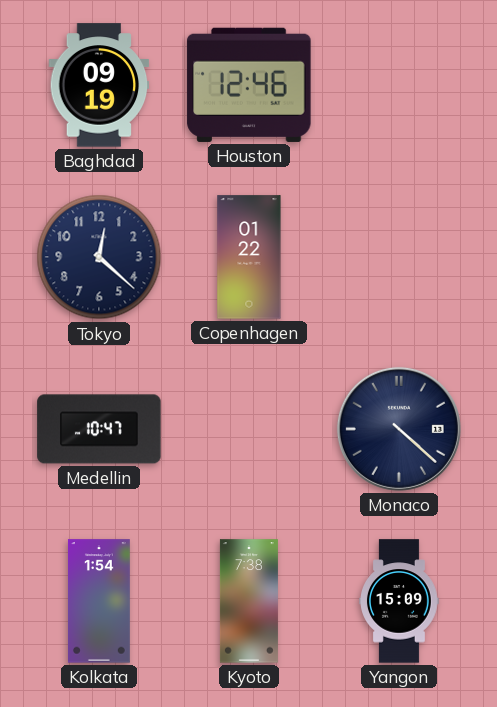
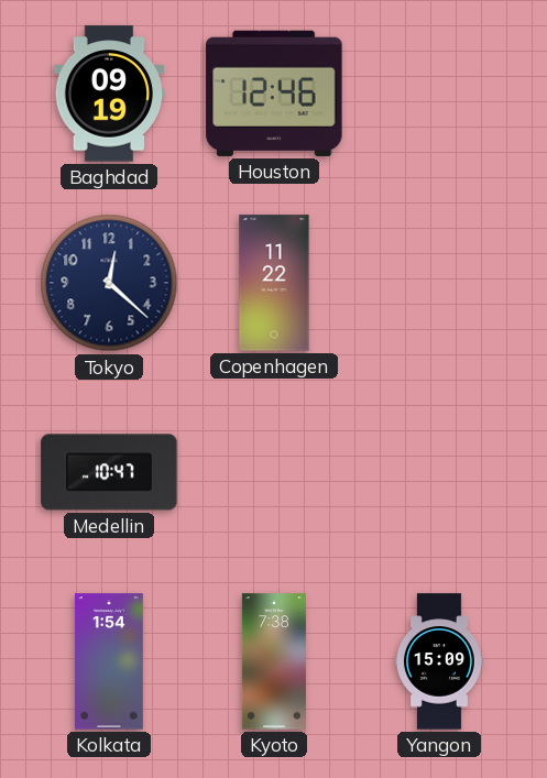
Copenhagen: 01:22 -> 11:22 (274, 283)
Monaco: 4:22 -> none (399, 429)
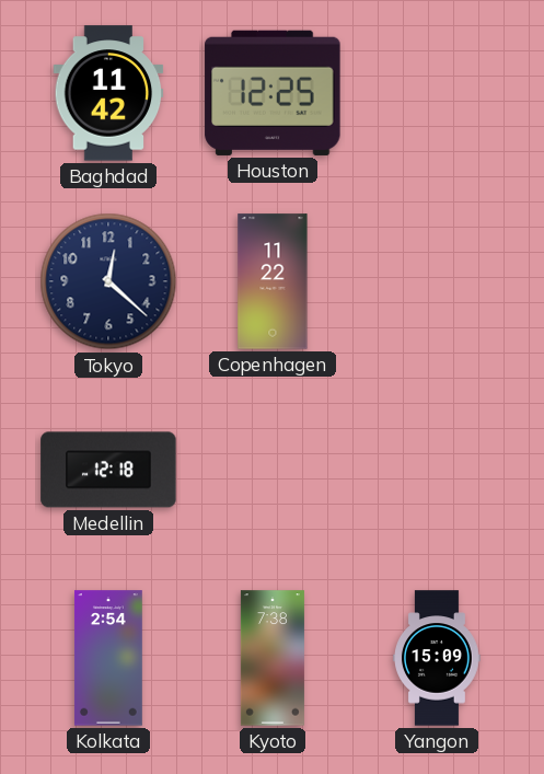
Baghdad: 09:19 -> 11:42 (108, 93)
Houston: 12:46 -> 12:25 (273, 93)
Medellin: 10:47 -> 12:18 (108, 470)
Kolkata: 1:54 -> 2:54 (108, 658)
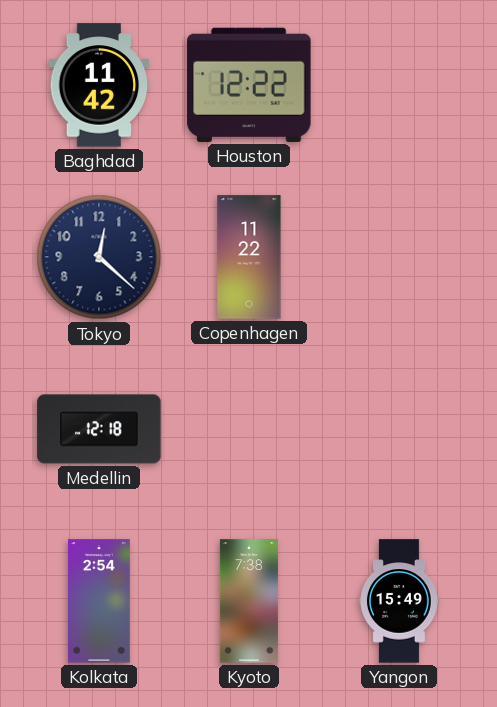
Houston: 12:25 -> 12:22 (249, 85)
Yangon: 15:09 -> 15:49 (400, 601)
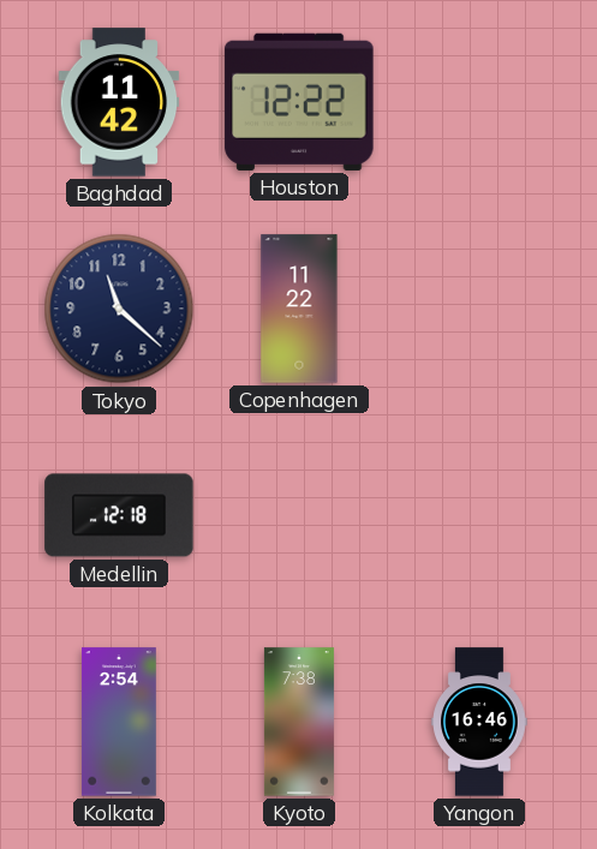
Tokyo: 12:22 -> 11:22 (119, 309)
Yangon: 15:49 -> 16:46 (480, 722)
